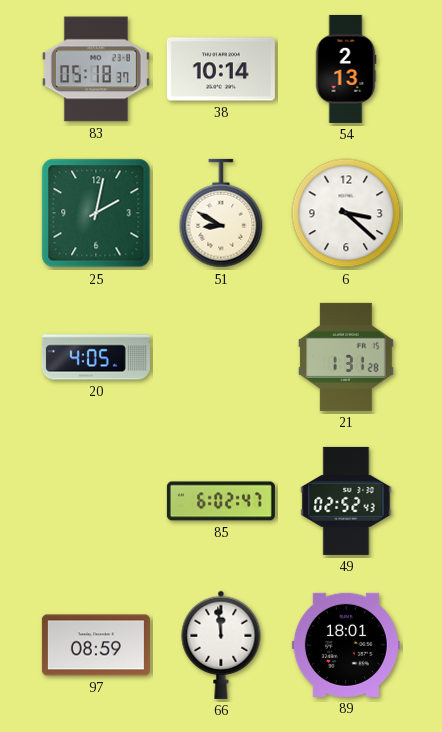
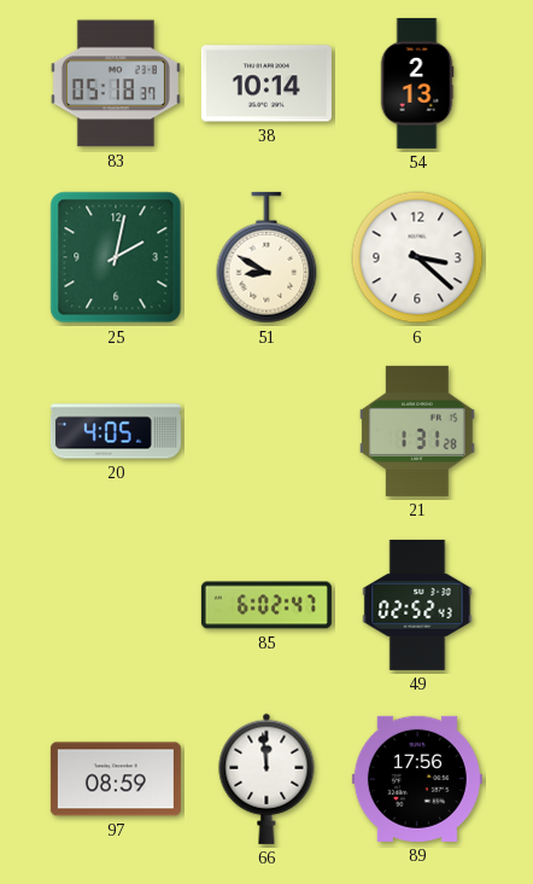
89: 18:01 -> 17:56 (417, 779)
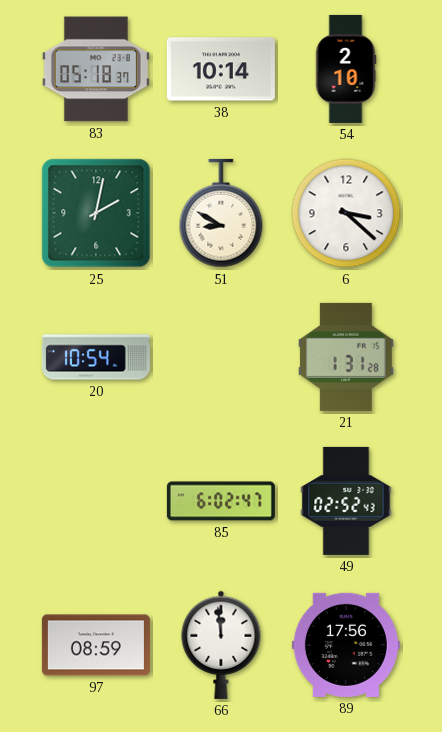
54: 2:13 -> 2:10 (346, 69)
20: 4:05 -> 10:54 (96, 357)
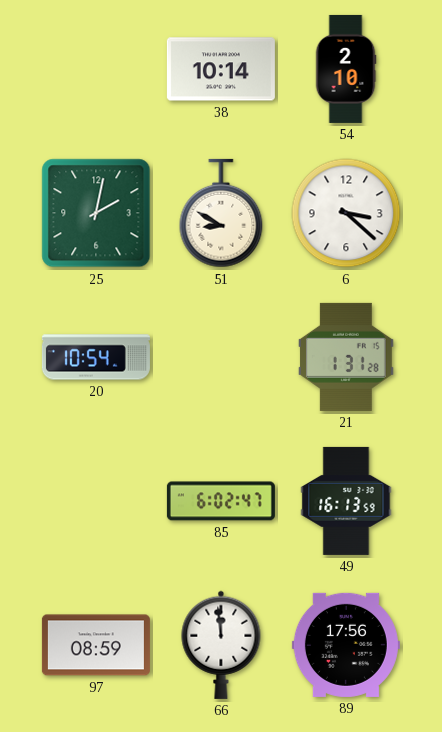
83: 05:18 -> none (96, 69)
49: 02:52 -> 16:13 (346, 501)
